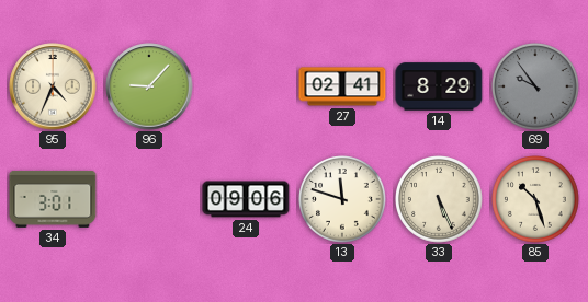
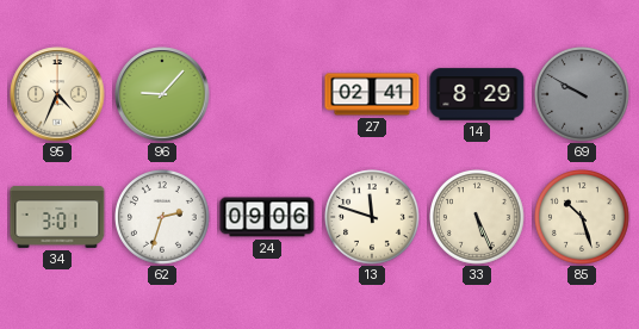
69: 9:54 -> 9:50 (583, 95)
62: none -> 2:33 (163, 218)
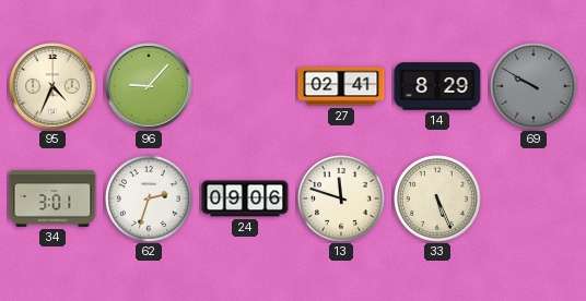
85: 10:27 -> none (583, 218)
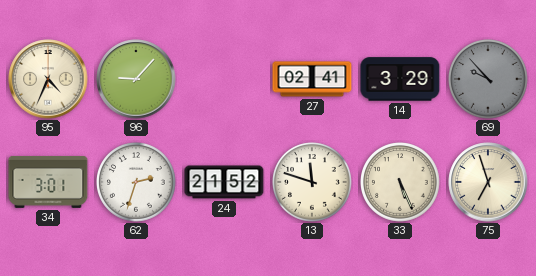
14: 8:29 -> 3:29 (400, 79)
69: 9:50 -> 9:53 (489, 80)
24: 09:06 -> 21:52 (224, 182)
75: none -> 6:57 (488, 182)
